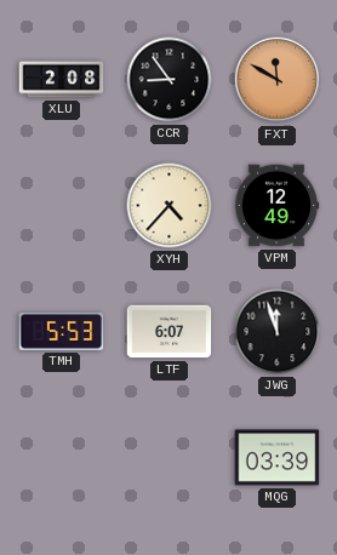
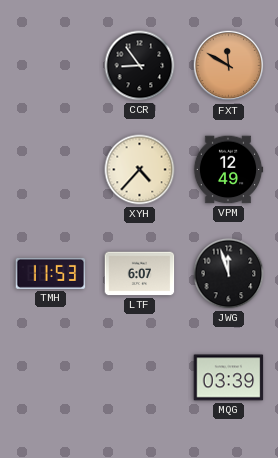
XLU: 2:08 -> none (62, 80)
TMH: 5:53 -> 11:53 (51, 273)
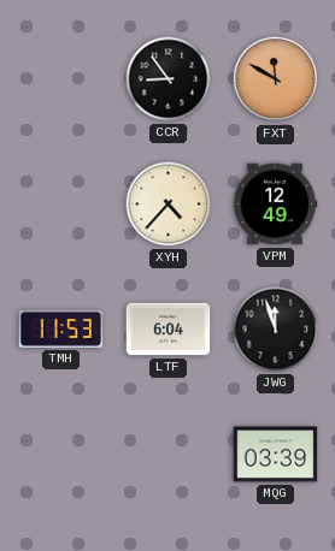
LTF: 6:07 -> 6:04 (169, 330)
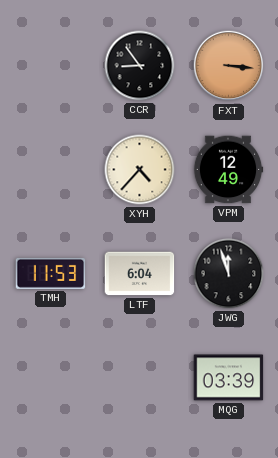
FXT: 11:50 -> 3:16 (229, 66)
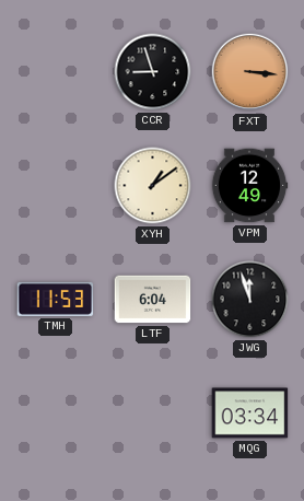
CCR: 8:54 -> 8:57 (153, 72)
XYH: 4:37 -> 1:09 (153, 186)
MQG: 03:39 -> 03:34 (250, 413)
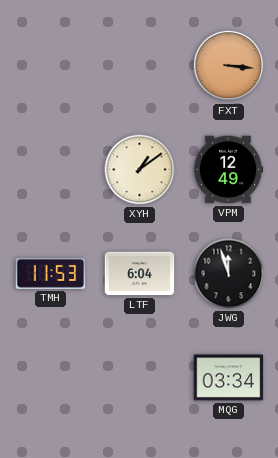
CCR: 8:57 -> none (153, 72)
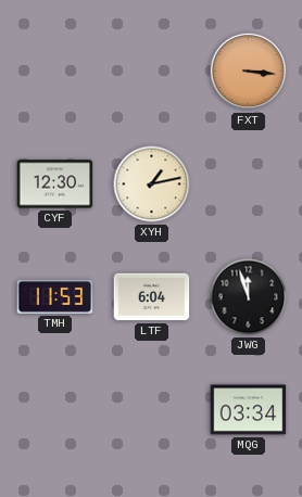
CYF: none -> 12:30 (55, 184)
XYH: 1:09 -> 1:13 (152, 184)
VPM: 12:49 -> none (228, 170)
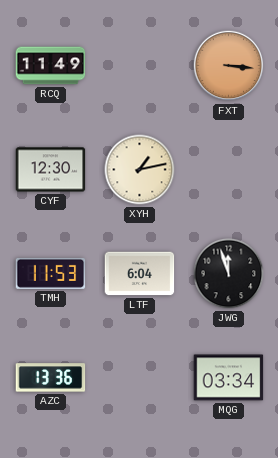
RCQ: none -> 11:49 (51, 66)
AZC: none -> 13:36 (51, 378)
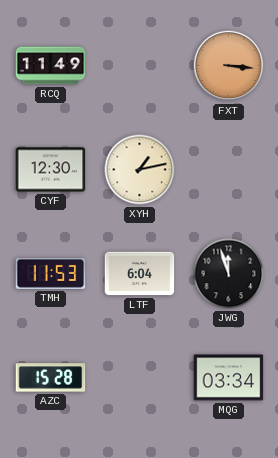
AZC: 13:36 -> 15:28 (51, 378)
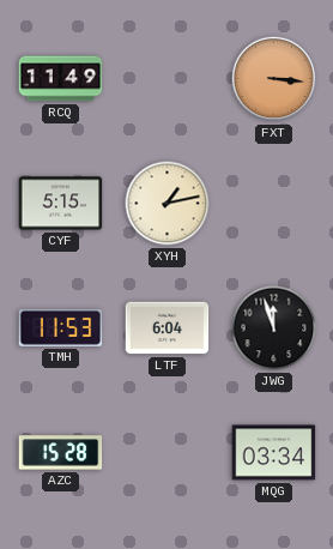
CYF: 12:30 -> 5:15 (61, 204)
